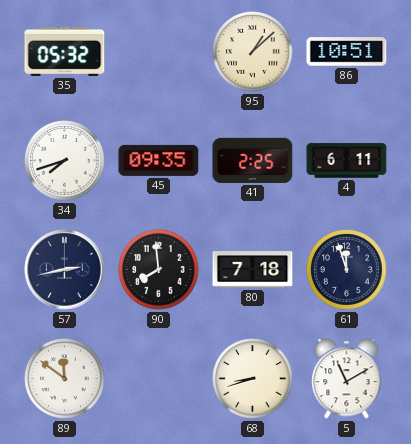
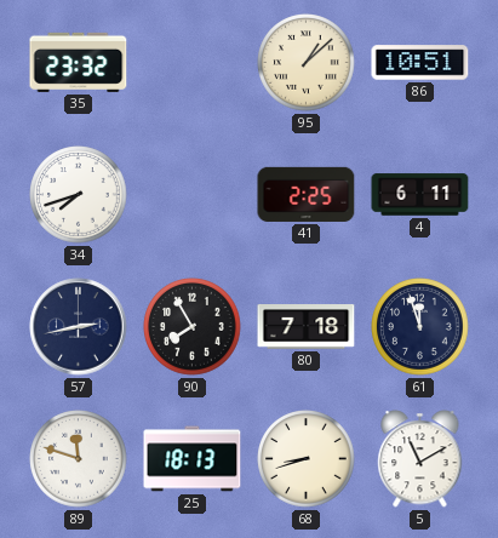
35: 05:32 -> 23:32 (79, 62)
45: 09:35 -> none (159, 160)
90: 7:59 -> 7:55 (193, 327)
89: 11:51 -> 11:48 (79, 459)
25: none -> 18:13 (193, 459)
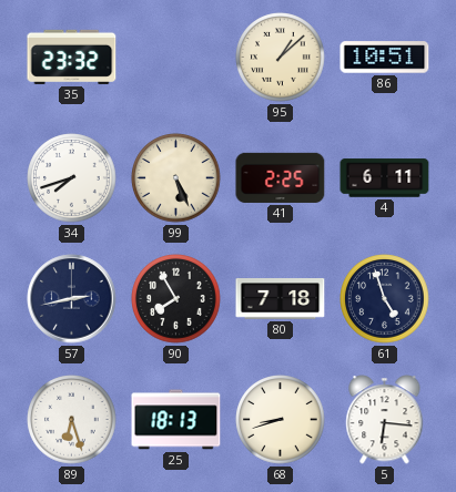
99: none -> 5:26 (176, 178)
61: 11:57 -> 4:57 (385, 299)
89: 11:48 -> 6:27 (72, 420)
5: 11:10 -> 6:16 (385, 420)
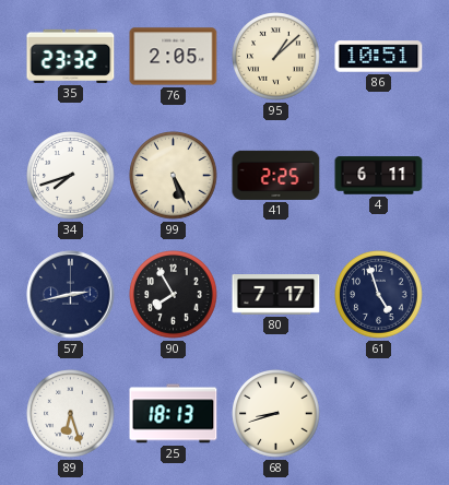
76: none -> 2:05 (174, 57)
80: 7:18 -> 7:17 (276, 295)
5: 6:16 -> none (385, 420)
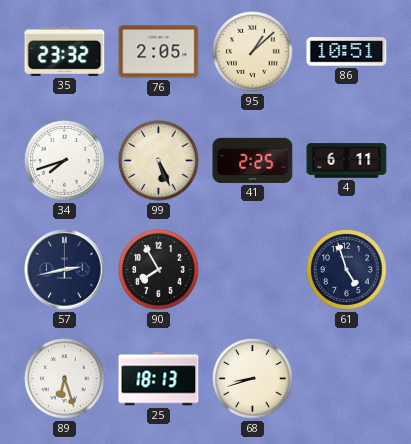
80: 7:17 -> none (276, 295)
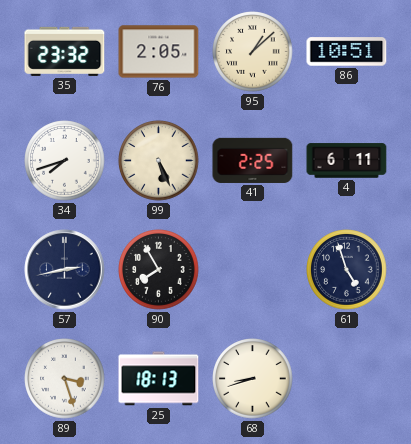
89: 6:27 -> 3:27 (65, 379)
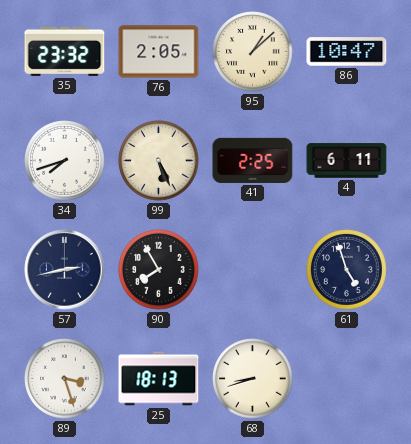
86: 10:51 -> 10:47 (347, 52)
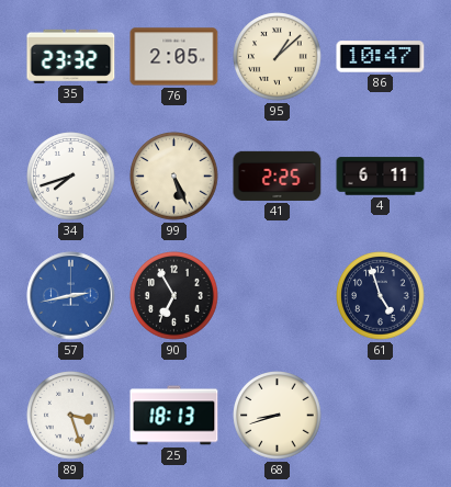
57 dial: navy -> blue (71, 296)
90: 7:55 -> 6:55 (174, 296)
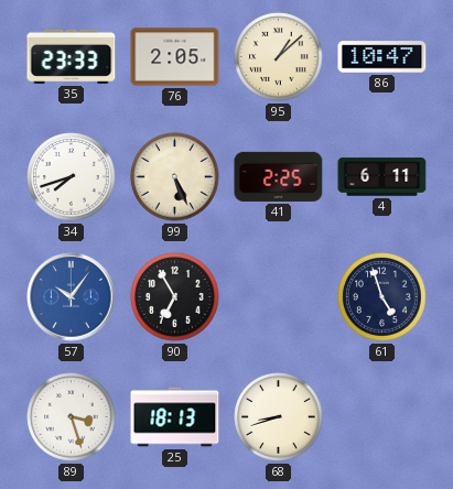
35: 23:32 -> 23:33 (72, 56)
57: 2:43 -> 10:06 (72, 297)
